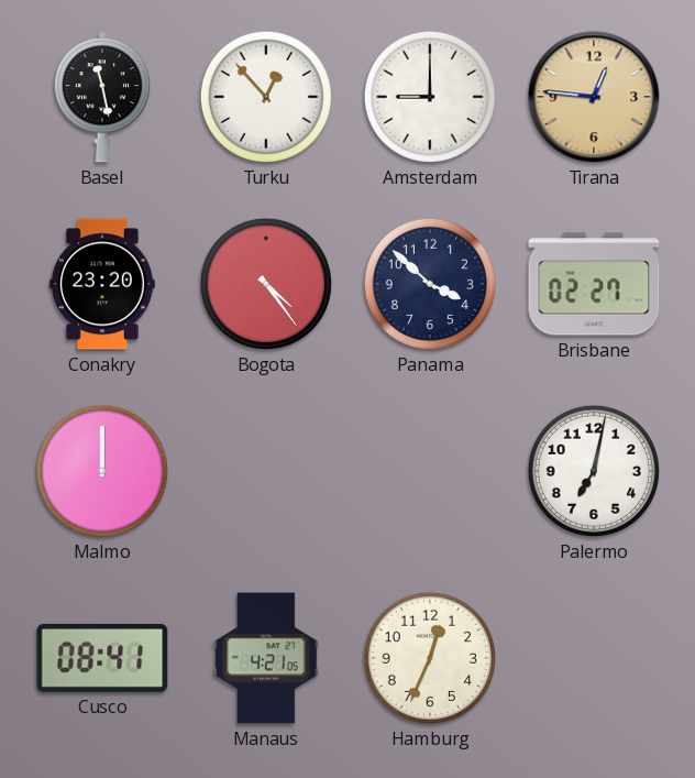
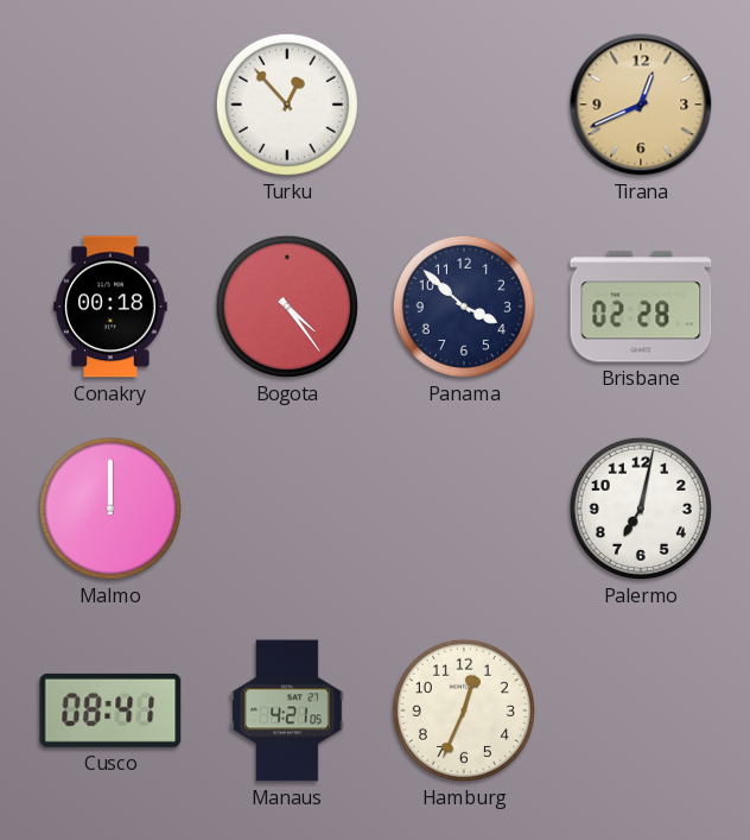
Basel: 11:28 -> none (102, 97)
Amsterdam: 9:00 -> none (430, 97)
Tirana: 12:46 -> 12:41 (641, 105)
Conakry: 23:20 -> 00:18 (110, 307)
Brisbane: 02:27 -> 02:28 (641, 307)
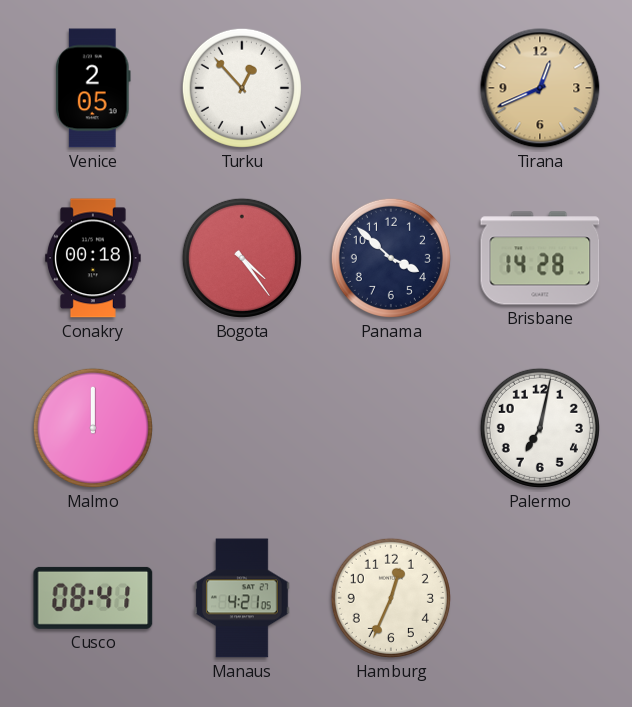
Venice: none -> 2:05 (94, 88)
Brisbane: 02:28 -> 14:28 (540, 258)
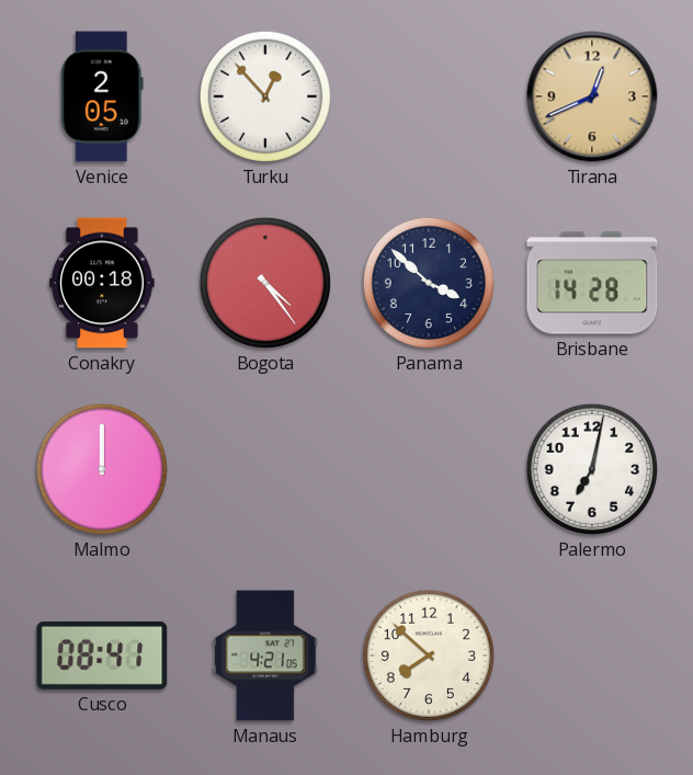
Hamburg: 12:34 -> 7:52 (429, 656)
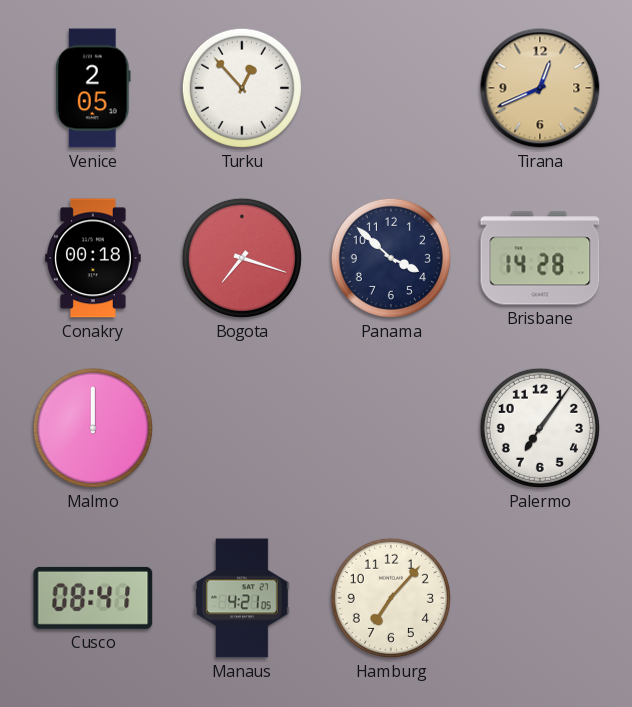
Bogota: 4:24 -> 7:18 (242, 258)
Palermo: 7:02 -> 7:06 (540, 428)
Hamburg: 7:52 -> 7:07 (391, 598)
